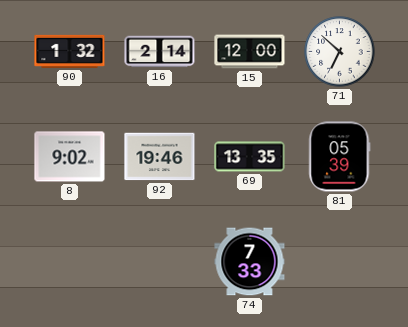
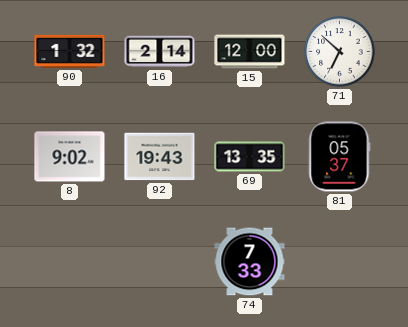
92: 19:46 -> 19:43 (160, 157)
81: 05:39 -> 05:37 (340, 157)
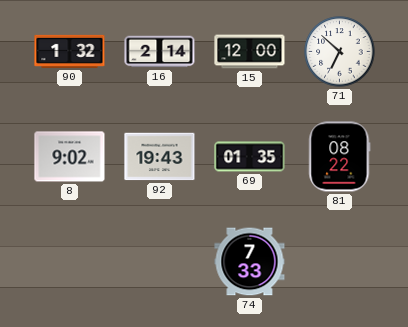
69: 13:35 -> 01:35 (250, 157)
81: 05:37 -> 08:22 (340, 157)
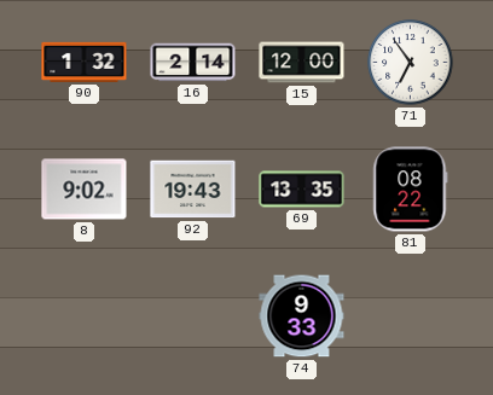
71: 6:52 -> 6:54 (411, 63)
69: 01:35 -> 13:35 (302, 190)
74: 7:33 -> 9:33 (302, 316)
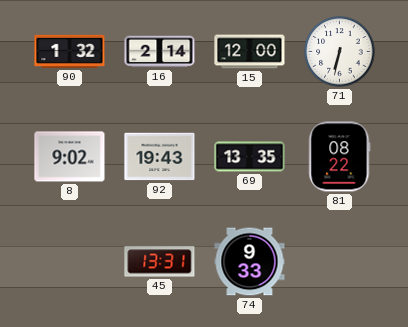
71: 6:54 -> 6:32 (340, 52)
45: none -> 13:31 (160, 262)
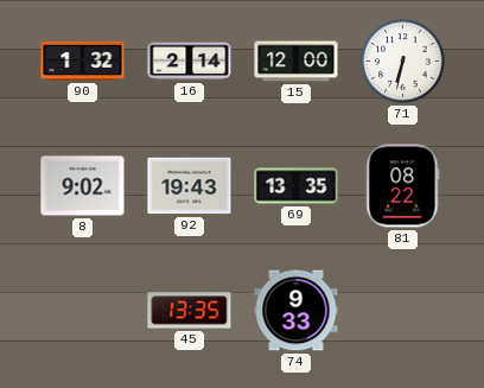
45: 13:31 -> 13:35 (190, 311)
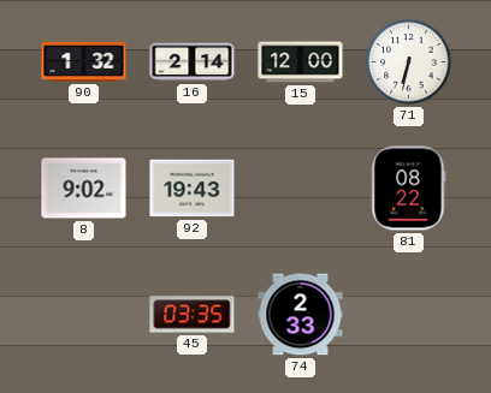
69: 13:35 -> none (297, 186)
45: 13:35 -> 03:35 (193, 315)
74: 9:33 -> 2:33 (301, 315)
